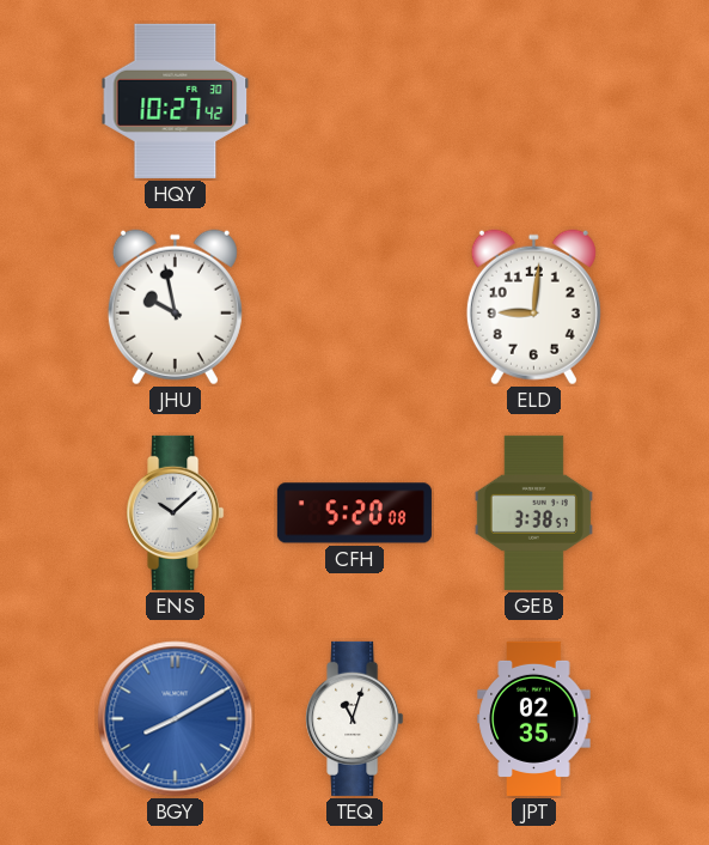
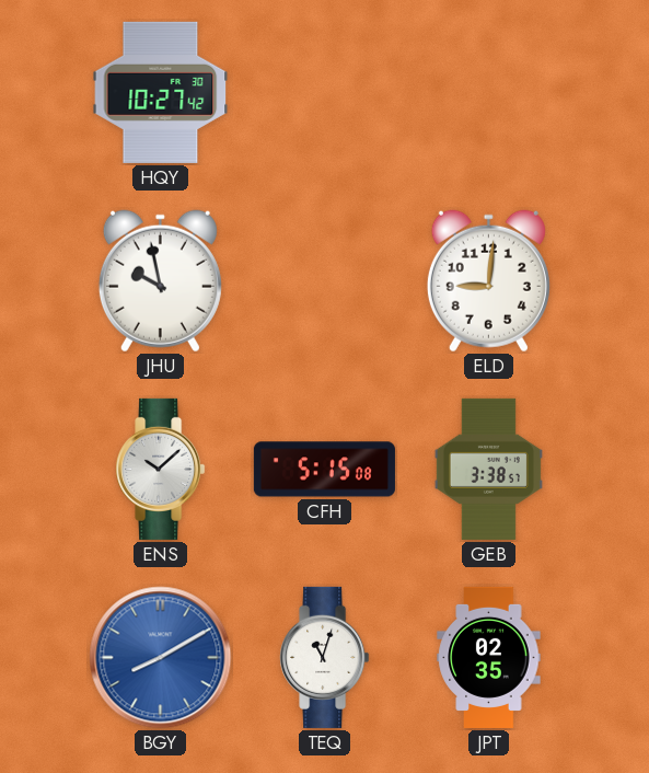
CFH: 5:20 -> 5:15 (324, 470)
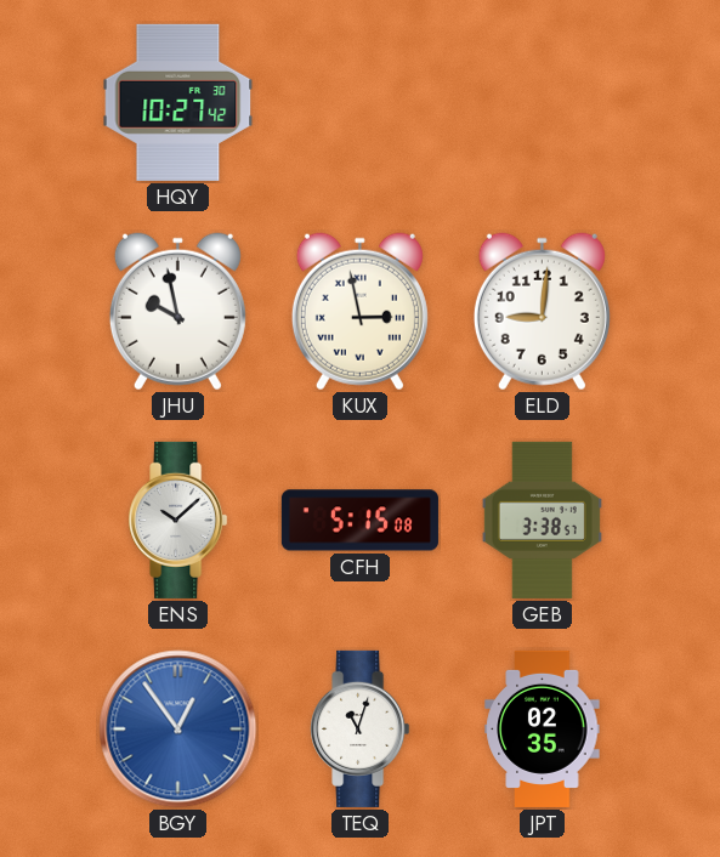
KUX: none -> 2:58 (359, 312)
BGY: 8:10 -> 12:54 (178, 730)
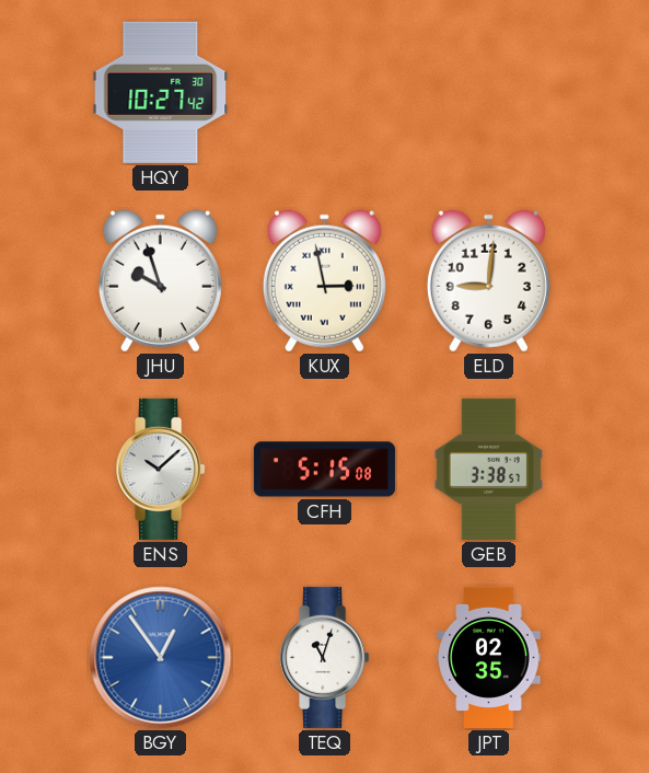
JHU: 9:58 -> 9:57 (160, 281)
